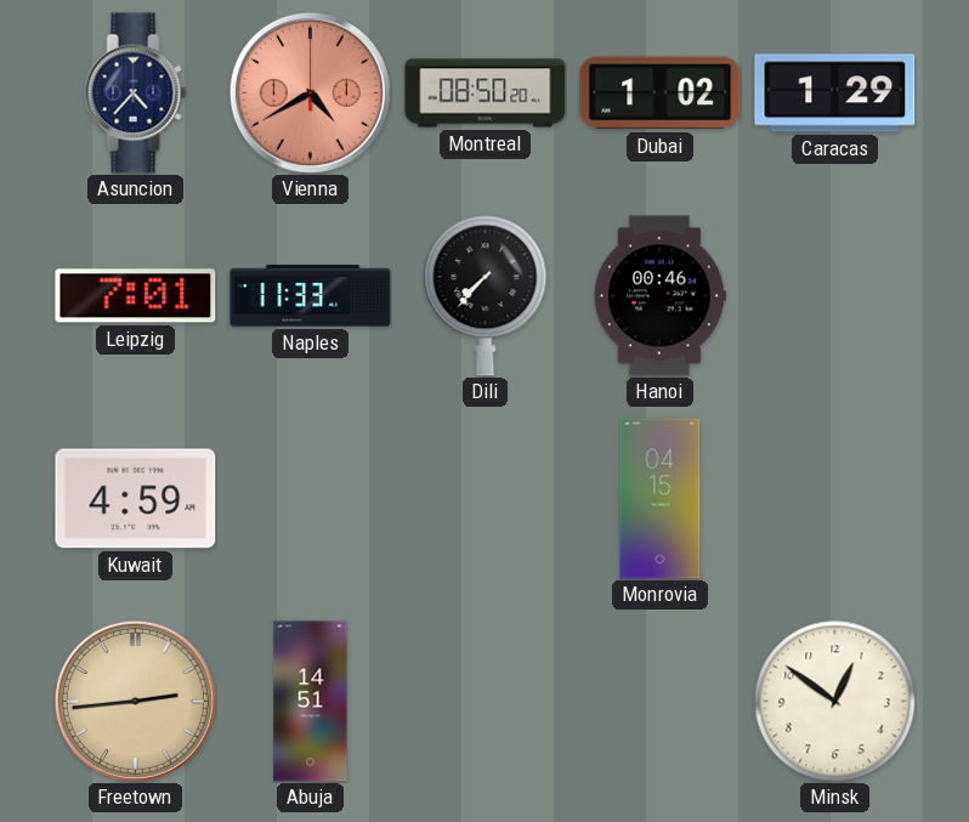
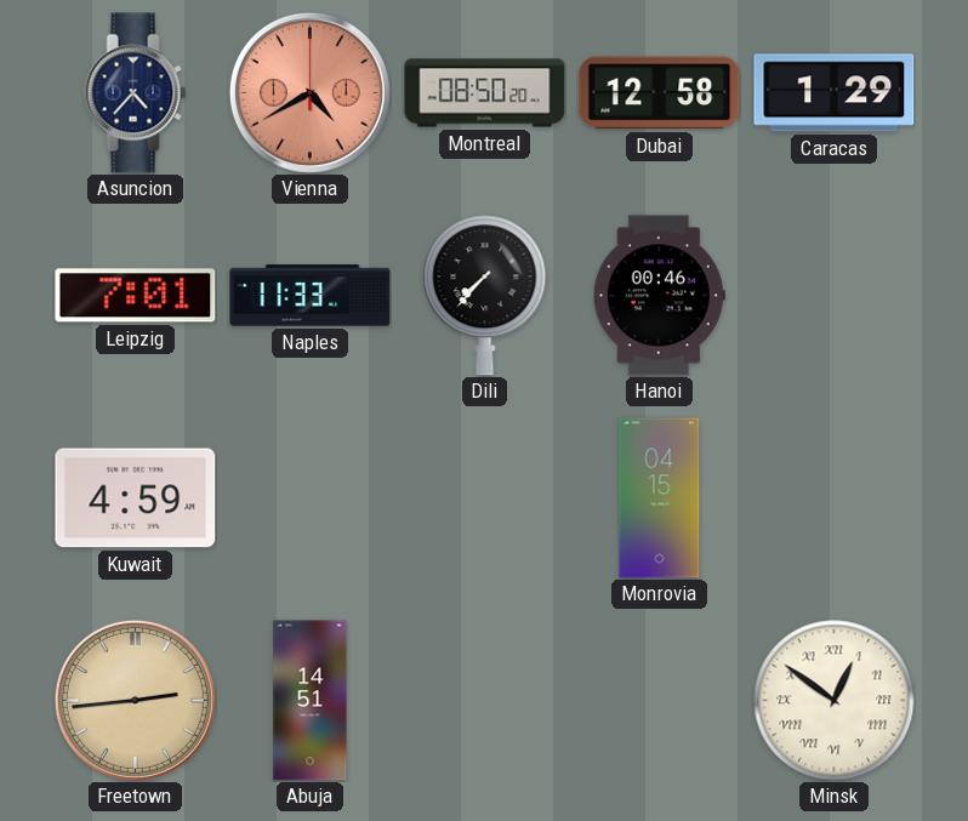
Dubai: 1:02 -> 12:58 (660, 93)
Minsk numerals: Arabic -> Roman (835, 701)
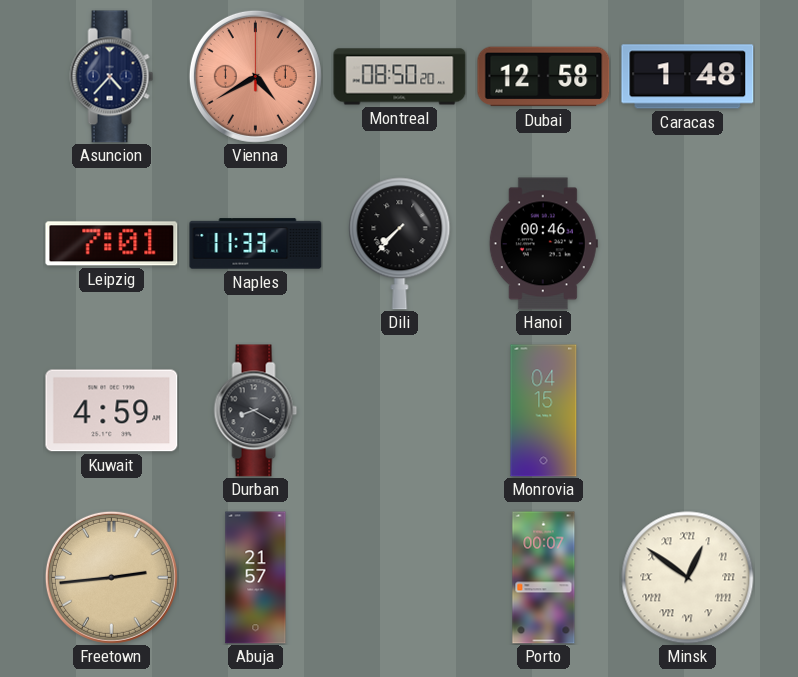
Caracas: 1:29 -> 1:48 (688, 77)
Durban: none -> 8:20 (256, 411)
Abuja: 14:51 -> 21:57 (256, 578)
Porto: none -> 00:07 (544, 578)
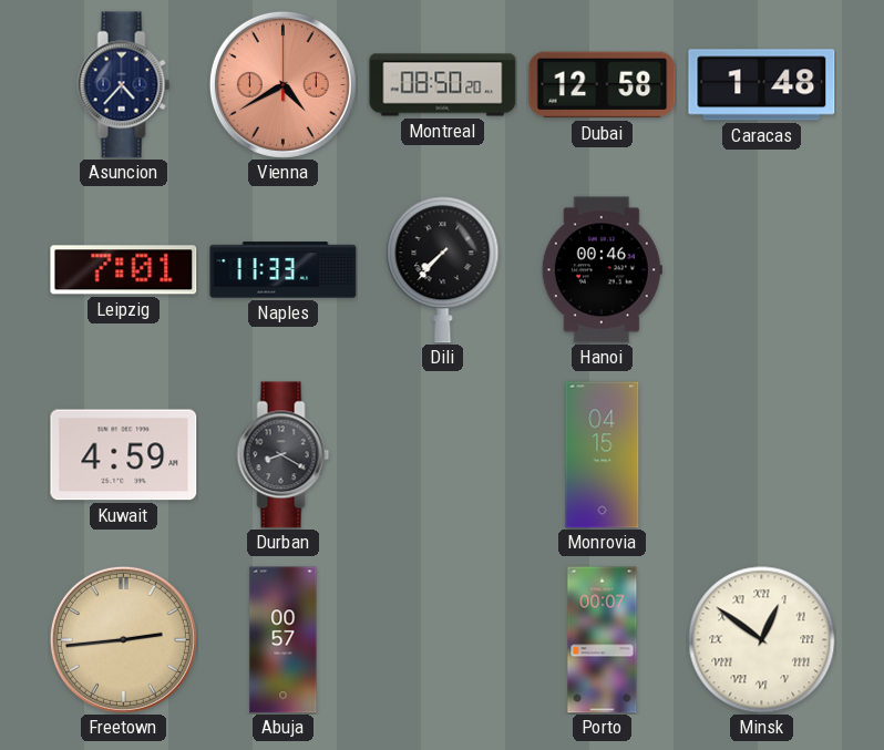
Abuja: 21:57 -> 00:57 (284, 640)
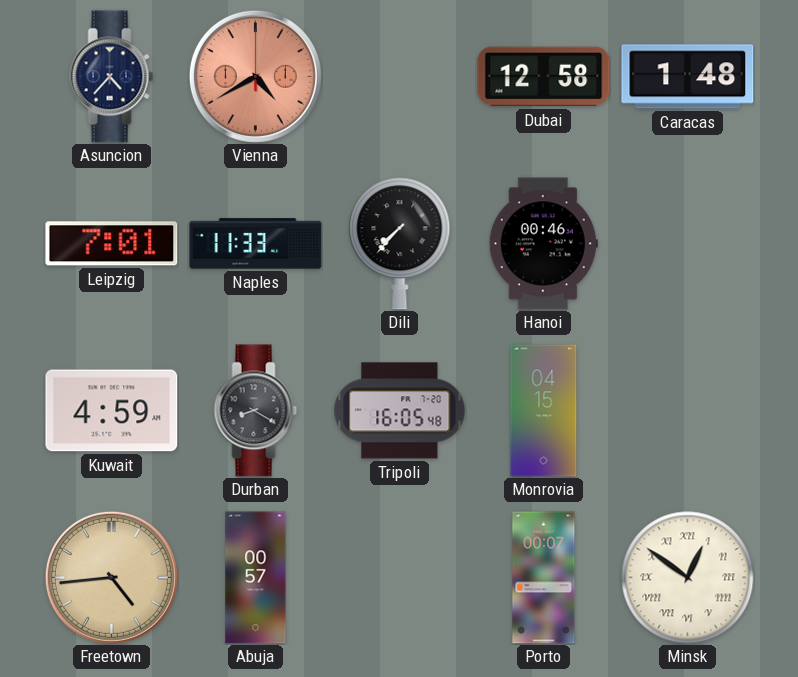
Montreal: 08:50 -> none (443, 85)
Tripoli: none -> 16:05 (400, 411)
Freetown: 2:44 -> 4:44 (111, 577)
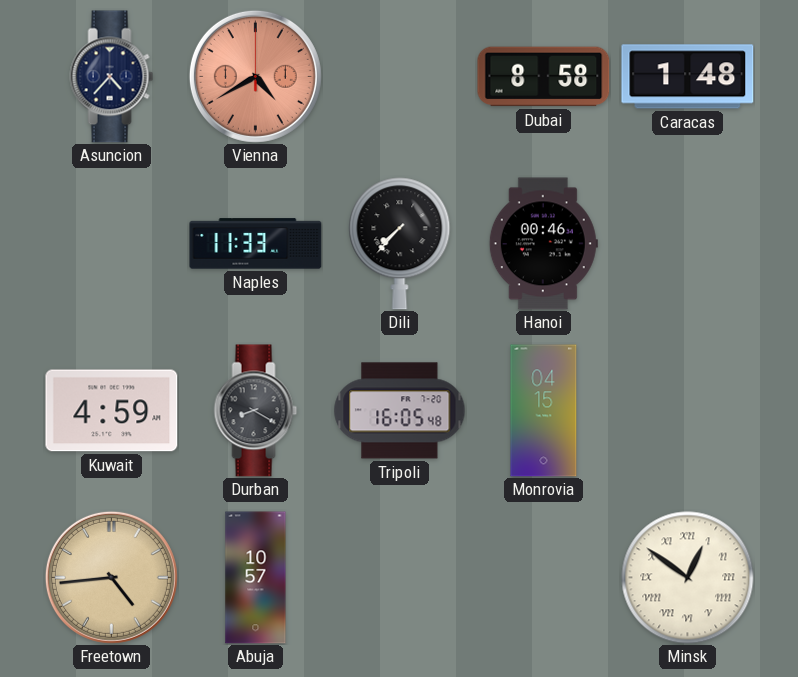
Dubai: 12:58 -> 8:58 (544, 77)
Leipzig: 7:01 -> none (112, 244)
Abuja: 00:57 -> 10:57 (256, 578)
Porto: 00:07 -> none (544, 578)
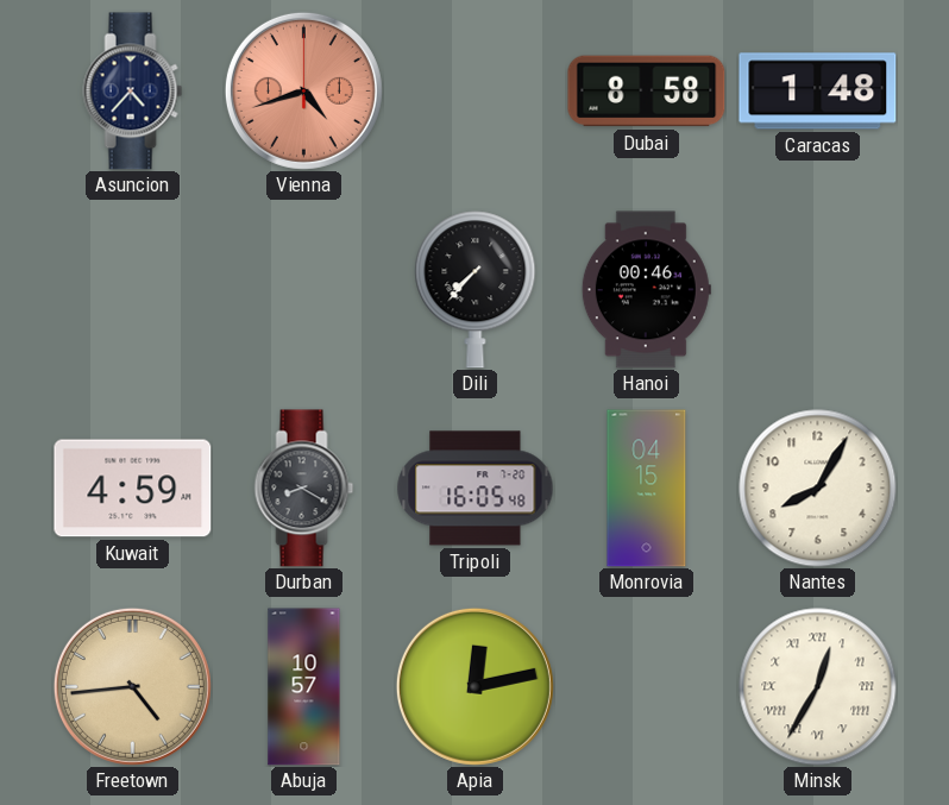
Vienna: 4:40 -> 4:42 (303, 90)
Naples: 11:33 -> none (256, 244)
Nantes: none -> 8:05 (818, 489)
Apia: none -> 12:13 (474, 686)
Minsk: 12:51 -> 12:35 (818, 687)
